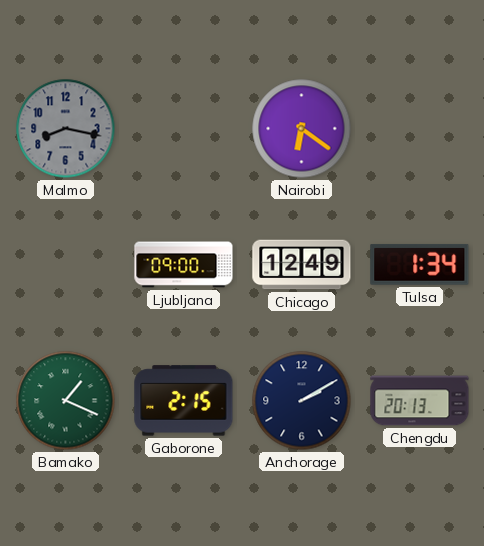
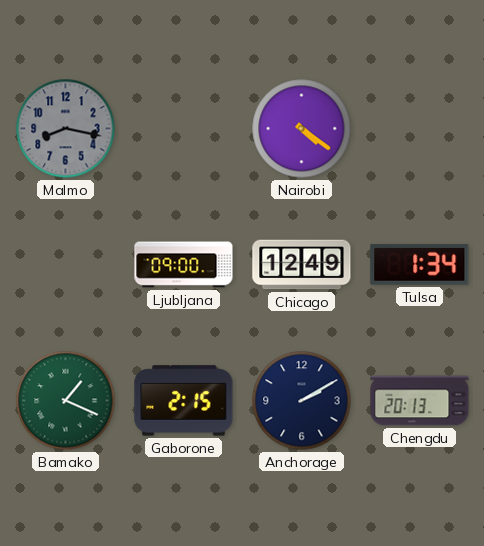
Nairobi: 6:21 -> 4:21 (302, 129)
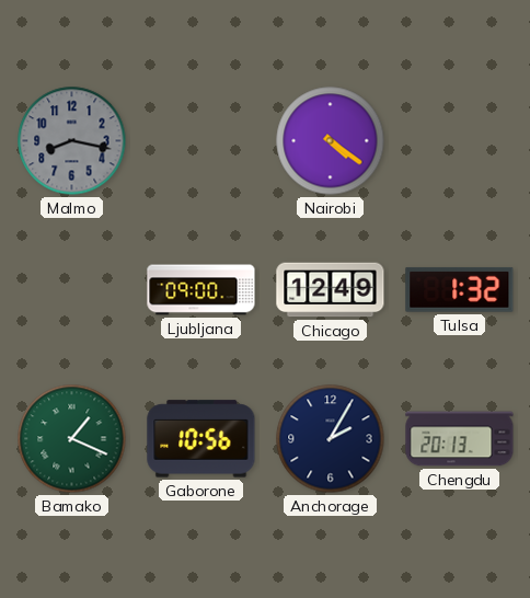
Tulsa: 1:34 -> 1:32 (460, 289)
Gaborone: 2:15 -> 10:56 (201, 439)
Anchorage: 2:10 -> 2:05 (331, 439)
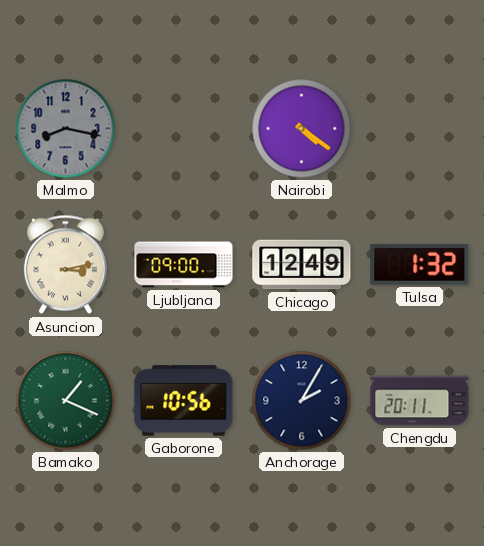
Asuncion: none -> 3:13 (65, 265)
Chengdu: 20:13 -> 20:11 (420, 401)
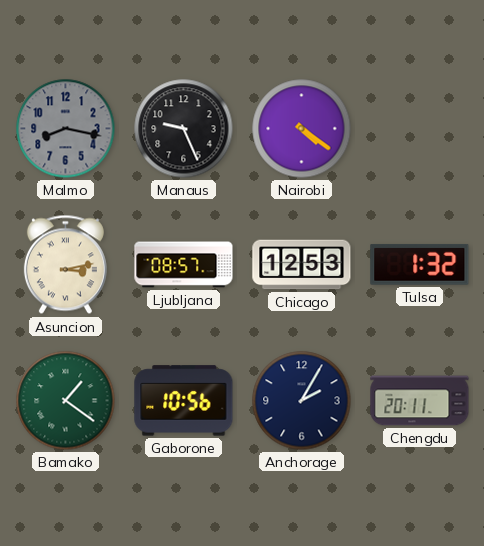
Manaus: none -> 9:26 (184, 129)
Ljubljana: 09:00 -> 08:57 (184, 265)
Chicago: 12:49 -> 12:53 (302, 265)
Bamako: 1:19 -> 1:21 (66, 401)
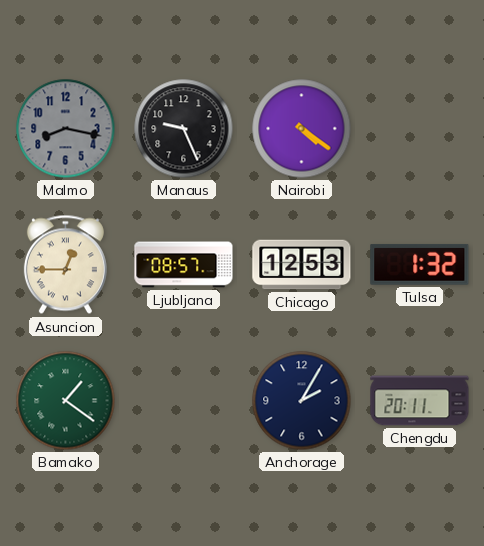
Asuncion: 3:13 -> 12:45 (65, 265)
Gaborone: 10:56 -> none (184, 401)
